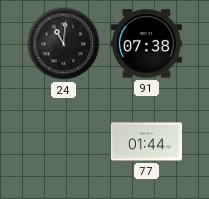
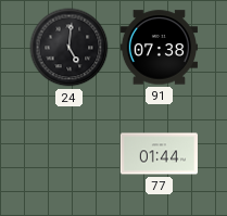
24: 11:01 -> 5:01 (70, 48)
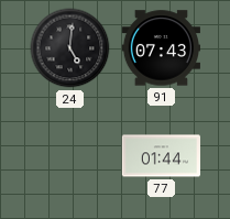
91: 07:38 -> 07:43 (161, 48)
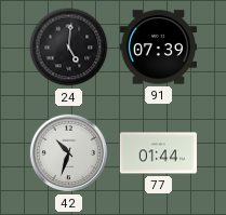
91: 07:43 -> 07:39 (158, 48)
42: none -> 10:33 (69, 153)
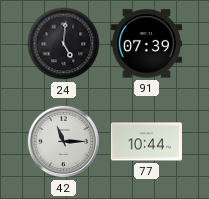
42: 10:33 -> 11:15 (64, 142)
77: 01:44 -> 10:44 (146, 142)
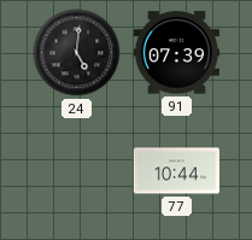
42: 11:15 -> none (64, 142)
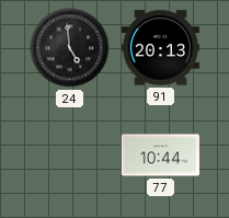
24: 5:01 -> 4:59 (70, 48)
91: 07:39 -> 20:13 (160, 48)
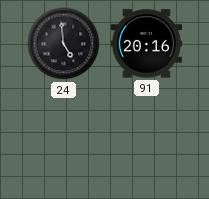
91: 20:13 -> 20:16 (146, 44)
77: 10:44 -> none (160, 156)
